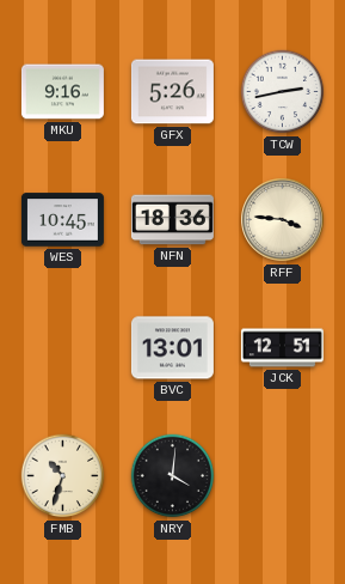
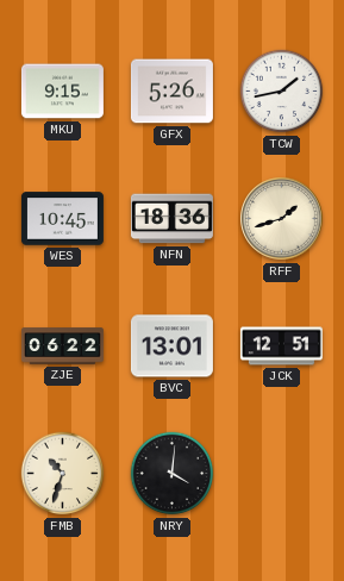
MKU: 9:16 -> 9:15 (62, 92)
TCW: 2:43 -> 1:43 (282, 92)
RFF: 3:46 -> 1:42 (282, 219)
ZJE: none -> 06:22 (62, 346)
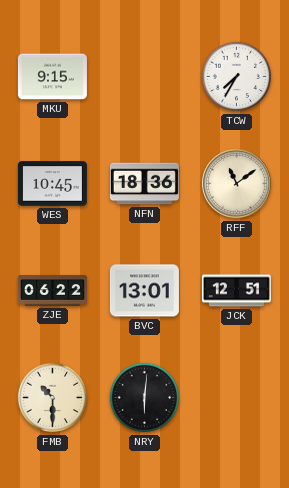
GFX: 5:26 -> none (171, 92)
TCW: 1:43 -> 7:35 (237, 77)
RFF: 1:42 -> 11:09 (237, 184)
FMB: 10:33 -> 10:30 (53, 398)
NRY: 4:01 -> 6:01 (145, 398)
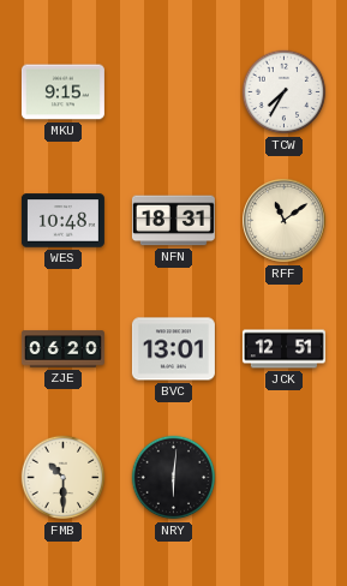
WES: 10:45 -> 10:48 (62, 221)
NFN: 18:36 -> 18:31 (173, 221)
ZJE: 06:22 -> 06:20 (62, 349)
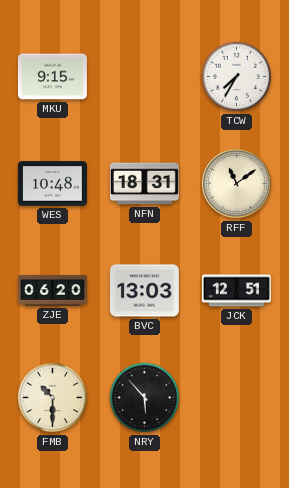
BVC: 13:01 -> 13:03 (144, 291)
NRY: 6:01 -> 5:53 (145, 398)
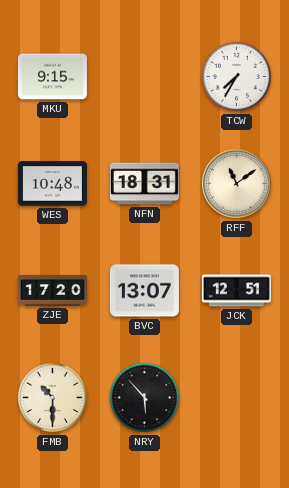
ZJE: 06:20 -> 17:20 (52, 291)
BVC: 13:03 -> 13:07 (144, 291)
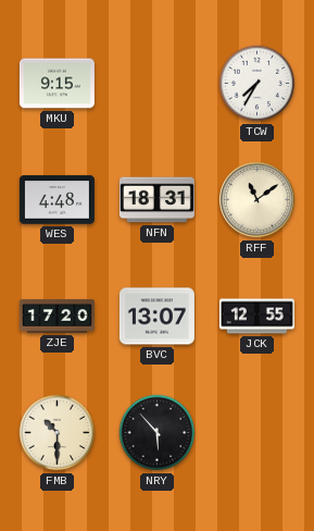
WES: 10:48 -> 4:48 (56, 200)
JCK: 12:51 -> 12:55 (256, 317)
